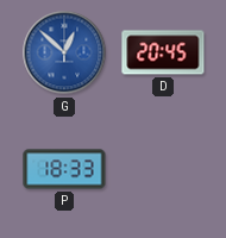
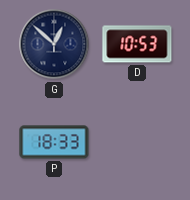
G dial: blue -> navy (54, 44)
D: 20:45 -> 10:53 (137, 44)
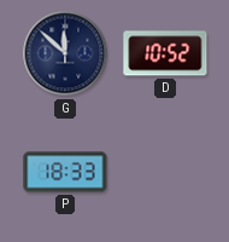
G: 12:52 -> 11:52 (65, 53)
D: 10:53 -> 10:52 (165, 53)
